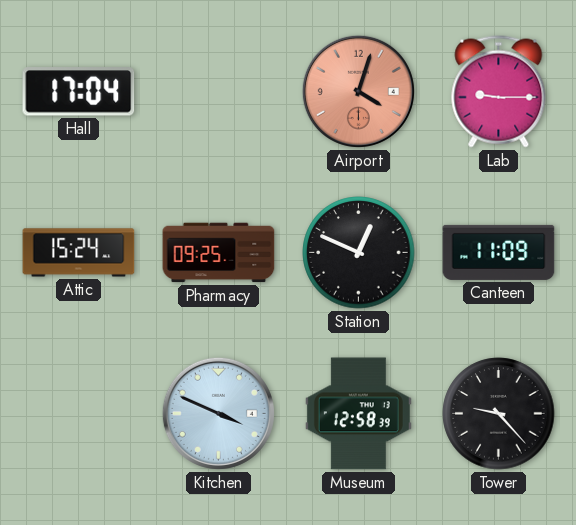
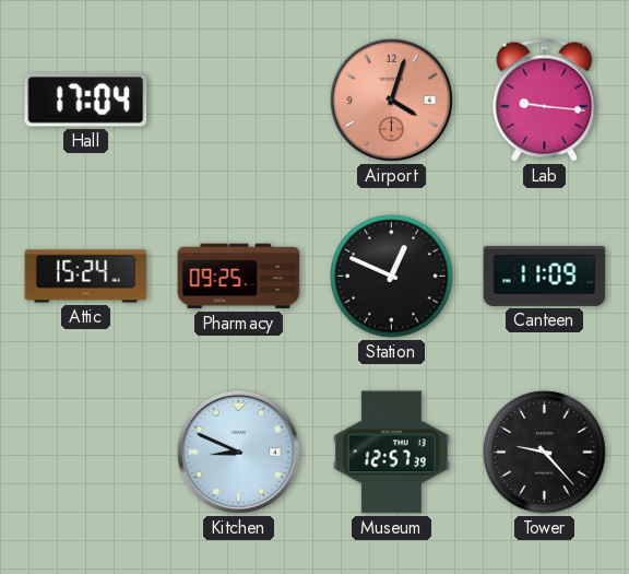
Lab: 9:15 -> 9:16 (545, 101)
Kitchen: 3:49 -> 8:49 (238, 452)
Museum: 12:58 -> 12:57 (391, 453)
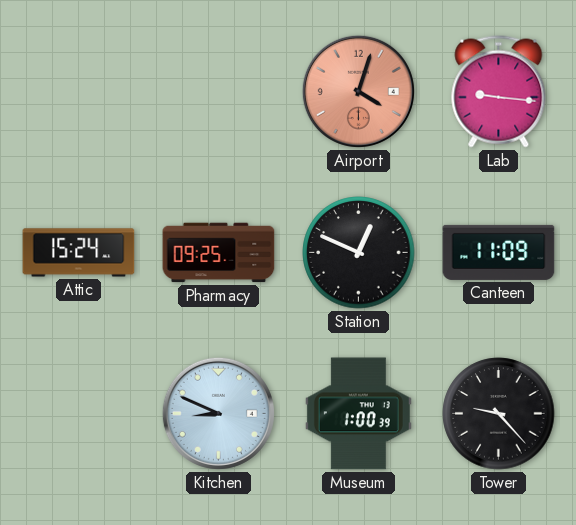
Hall: 17:04 -> none (86, 101)
Museum: 12:57 -> 1:00 (358, 414)
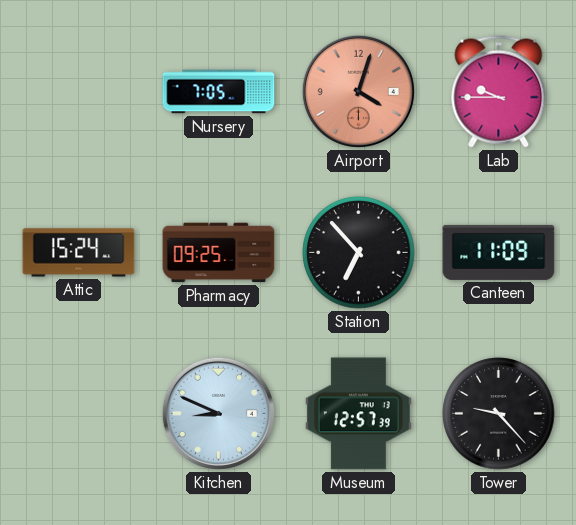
Nursery: none -> 7:05 (219, 92)
Lab: 9:16 -> 9:45 (499, 92)
Station: 12:49 -> 6:53 (359, 253)
Museum: 1:00 -> 12:57 (358, 414)
